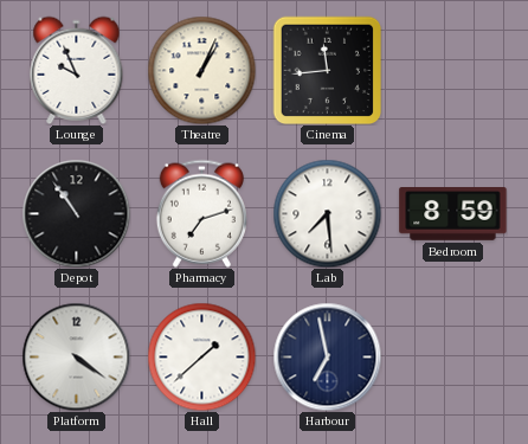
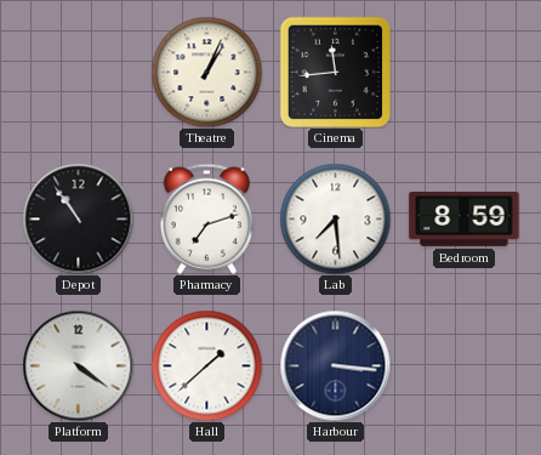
Lounge: 9:56 -> none (77, 70)
Harbour: 6:58 -> 3:16 (335, 365)
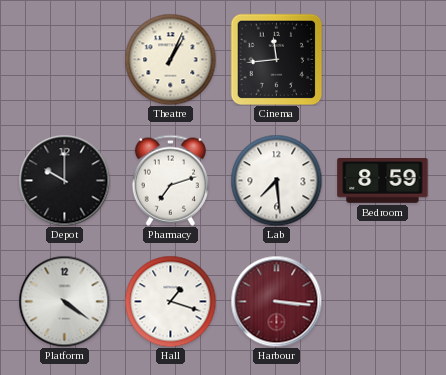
Depot: 10:54 -> 10:00 (64, 180)
Hall: 1:38 -> 1:18 (170, 301)
Harbour dial: navy -> burgundy (276, 301)
